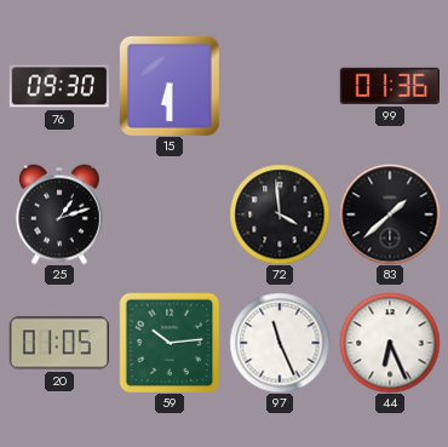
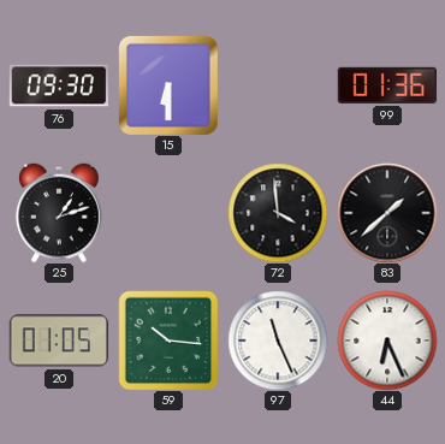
59: 10:14 -> 10:16 (168, 341)
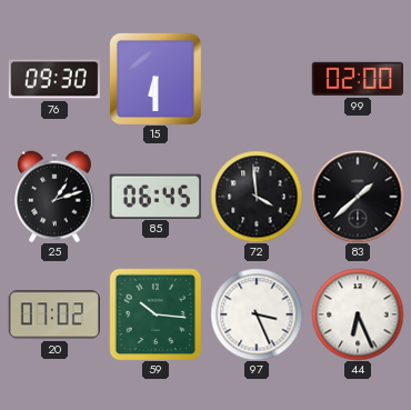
99: 01:36 -> 02:00 (358, 79)
85: none -> 06:45 (156, 196)
20: 01:05 -> 07:02 (54, 314)
97: 11:26 -> 3:26 (257, 314)
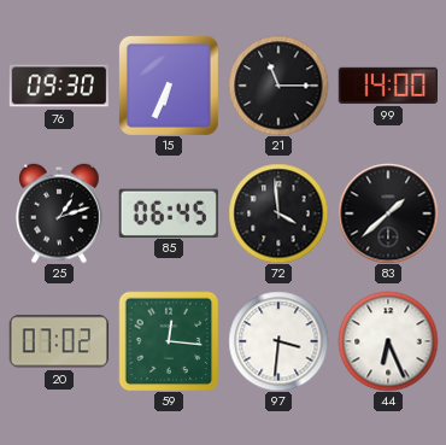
15: 6:30 -> 6:34 (169, 86)
21: none -> 11:15 (278, 86)
99: 02:00 -> 14:00 (388, 86)
59: 10:16 -> 12:16 (169, 341)
97: 3:26 -> 3:31 (278, 341)
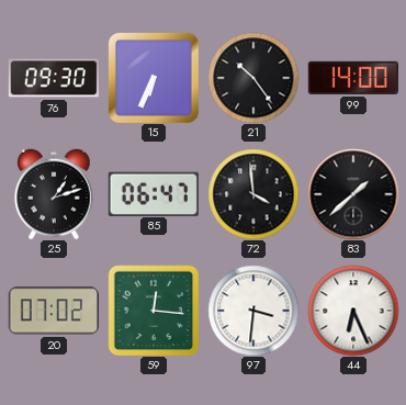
21: 11:15 -> 10:24 (253, 78)
85: 06:45 -> 06:47 (154, 193)
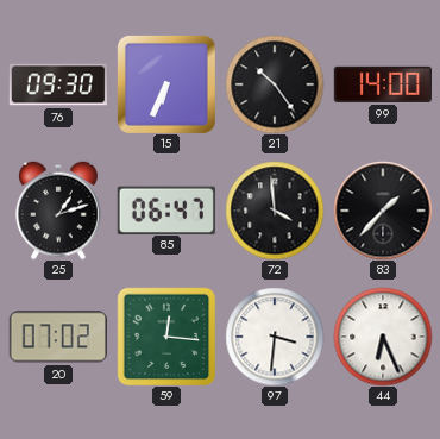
83: 1:38 -> 1:37 (383, 211)
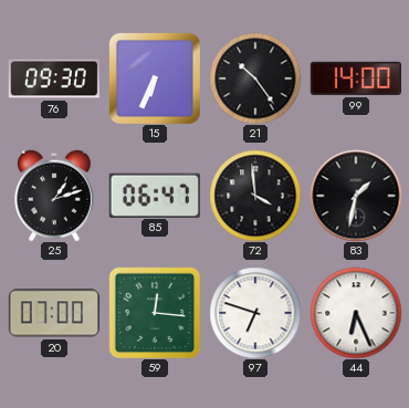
83: 1:37 -> 1:32 (356, 196)
20: 07:02 -> 07:00 (54, 313)
97: 3:31 -> 6:48 (255, 313)
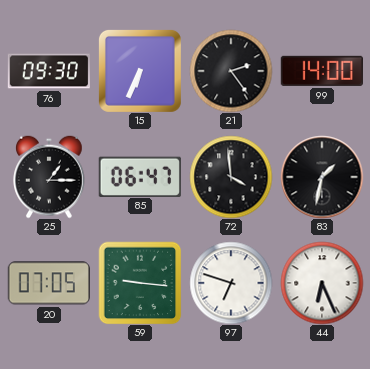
21: 10:24 -> 2:24 (231, 71)
25: 1:12 -> 1:15 (49, 177)
20: 07:00 -> 07:05 (49, 283)
59: 12:16 -> 9:16 (140, 283)
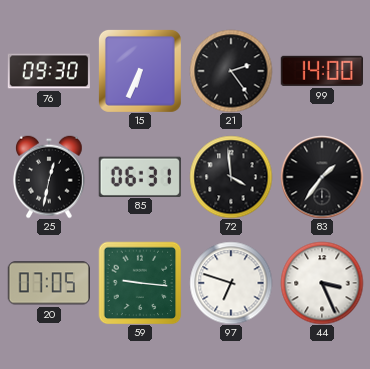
25: 1:15 -> 12:32 (49, 177)
85: 06:47 -> 06:31 (140, 176)
83: 1:32 -> 1:36 (322, 177)
44: 6:26 -> 3:26 (322, 283)
